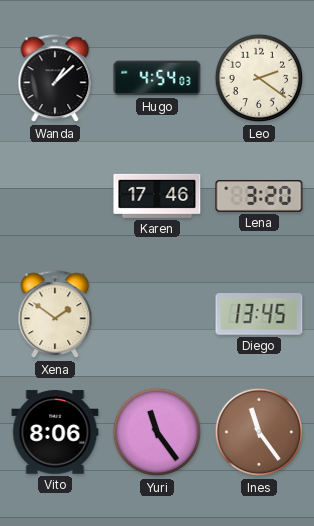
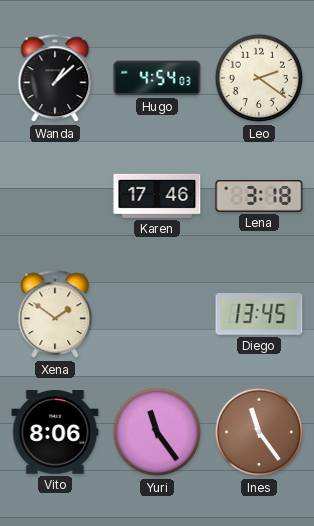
Lena: 3:20 -> 3:18 (259, 197)
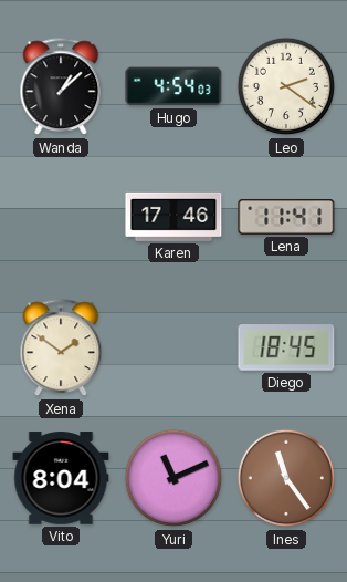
Lena: 3:18 -> 11:41 (286, 218)
Diego: 13:45 -> 18:45 (286, 347)
Vito: 8:06 -> 8:04 (61, 478)
Yuri: 11:24 -> 11:11 (173, 478)
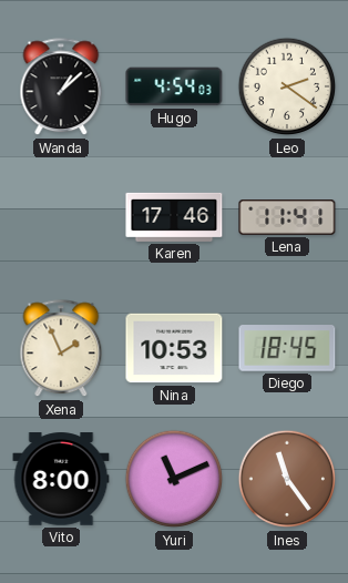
Xena: 1:51 -> 1:56 (61, 349)
Nina: none -> 10:53 (174, 348)
Vito: 8:04 -> 8:00 (61, 479)
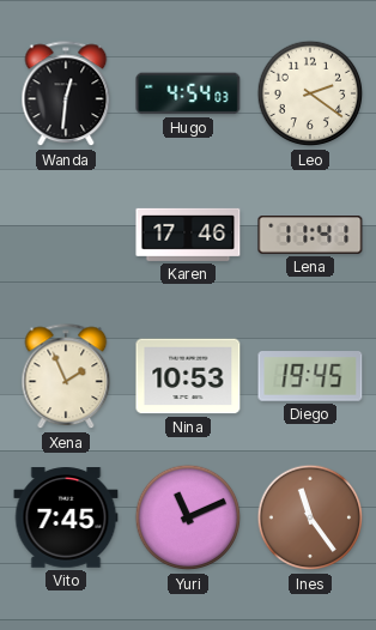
Wanda: 1:08 -> 12:31 (66, 95)
Diego: 18:45 -> 19:45 (310, 376)
Vito: 8:00 -> 7:45 (66, 517)
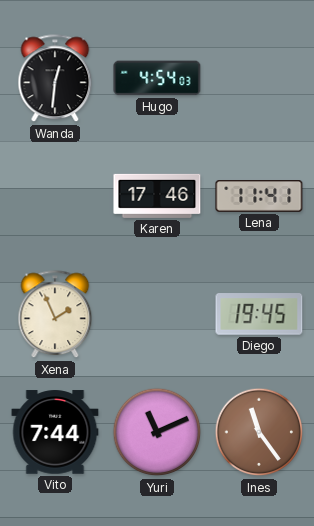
Leo: 2:21 -> none (310, 93)
Nina: 10:53 -> none (188, 376)
Vito: 7:45 -> 7:44 (55, 432)
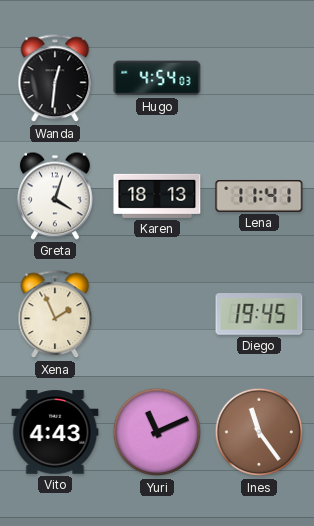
Greta: none -> 4:03 (55, 196)
Karen: 17:46 -> 18:13 (157, 196)
Vito: 7:44 -> 4:43 (55, 432)
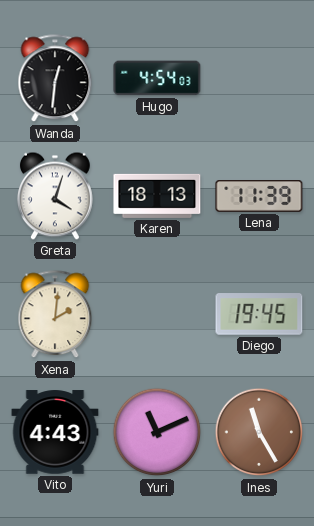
Lena: 11:41 -> 11:39 (259, 197)
Xena: 1:56 -> 2:01 (55, 315)
Ines: 11:24 -> 11:25 (259, 432)
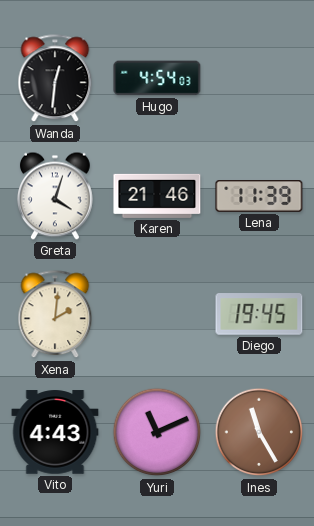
Karen: 18:13 -> 21:46 (157, 196)
